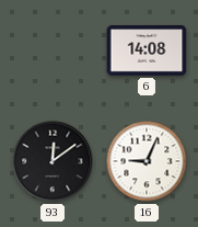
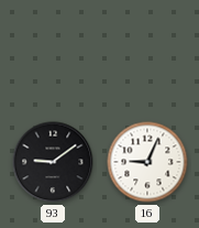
6: 14:08 -> none (147, 50)
93: 12:09 -> 9:09 (53, 162)
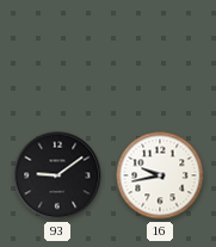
16: 9:04 -> 9:43 (160, 175)
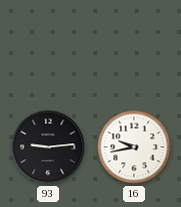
93: 9:09 -> 9:14 (48, 147)
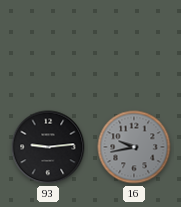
16 dial: white -> grey (134, 147)
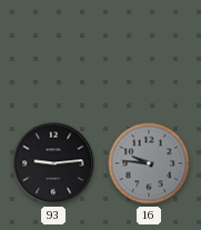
16: 9:43 -> 9:46 (149, 163)
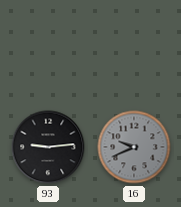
16: 9:46 -> 9:41 (134, 147)
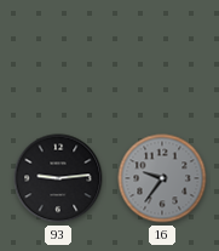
16: 9:41 -> 9:36 (162, 178)
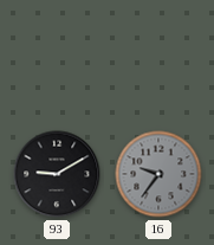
93: 9:14 -> 9:10 (57, 174)
